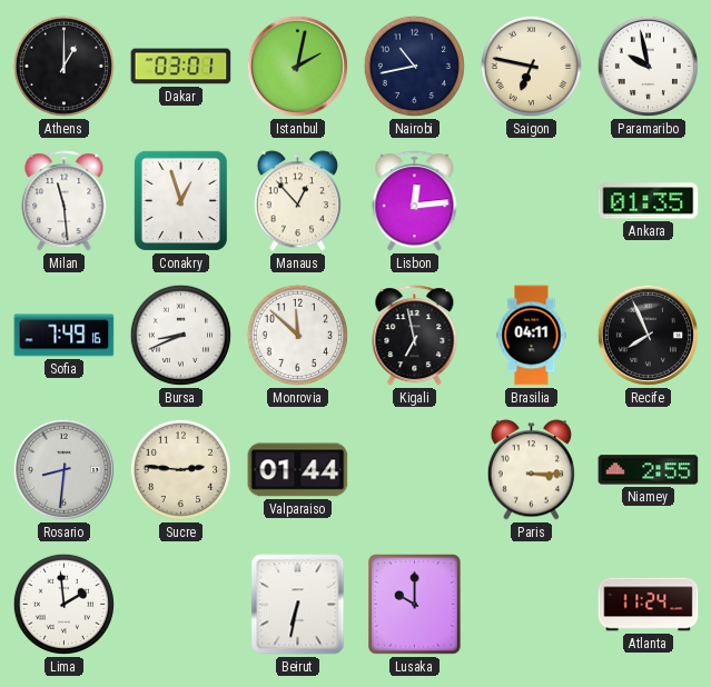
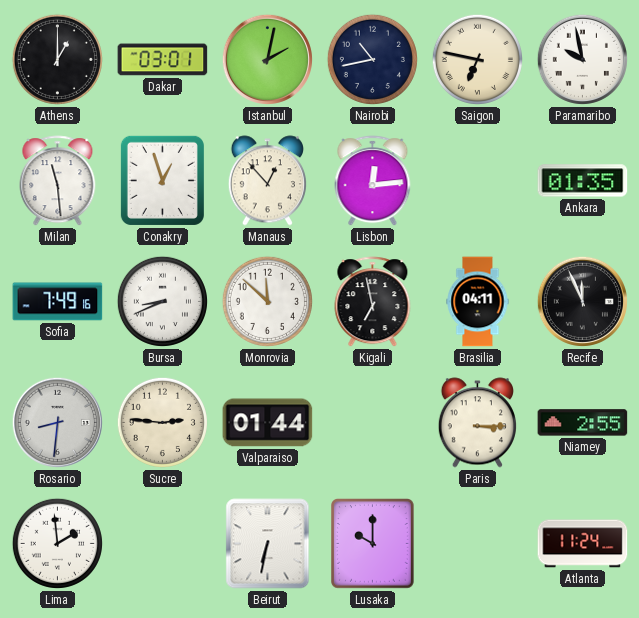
Recife: 7:56 -> 11:56 (582, 301)
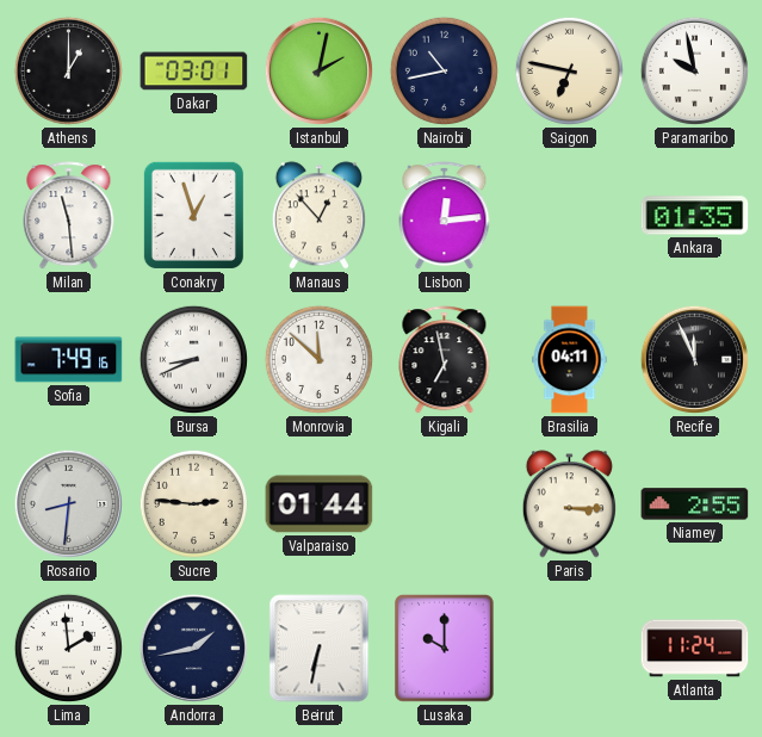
Andorra: none -> 1:43 (193, 648)
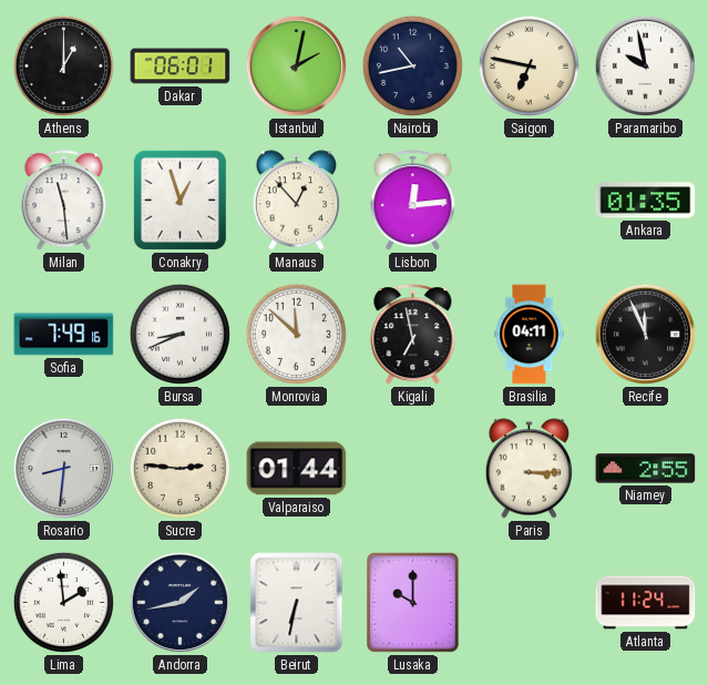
Dakar: 03:01 -> 06:01 (181, 67)
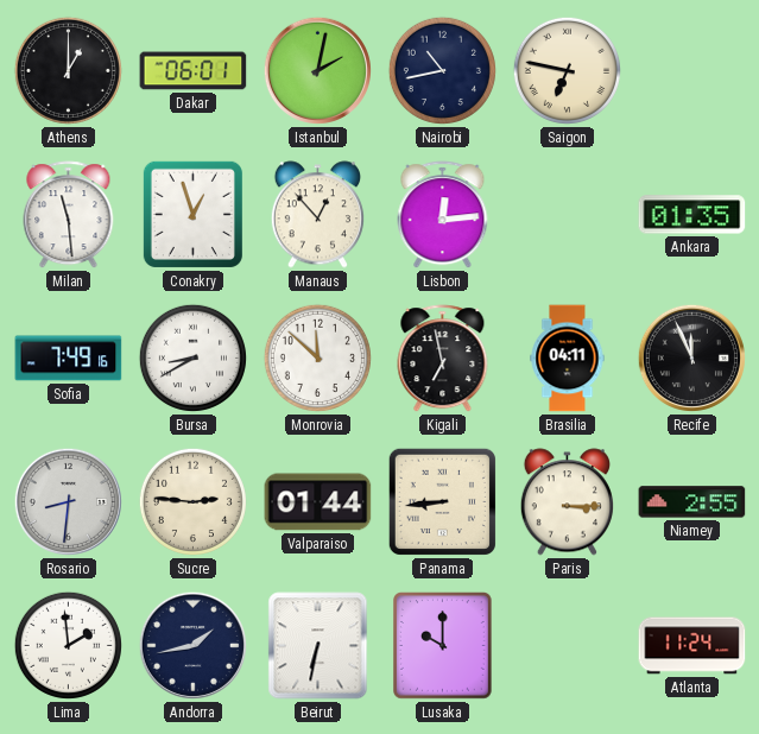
Paramaribo: 9:58 -> none (645, 65)
Bursa: 8:41 -> 8:40 (192, 357)
Panama: none -> 8:44 (442, 501)
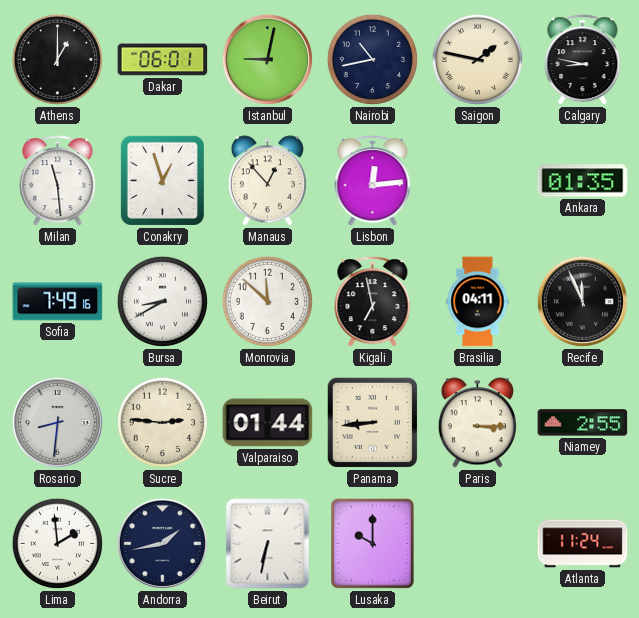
Istanbul: 2:02 -> 9:02 (267, 59)
Saigon: 6:47 -> 1:47 (477, 59)
Calgary: none -> 8:47 (583, 60)
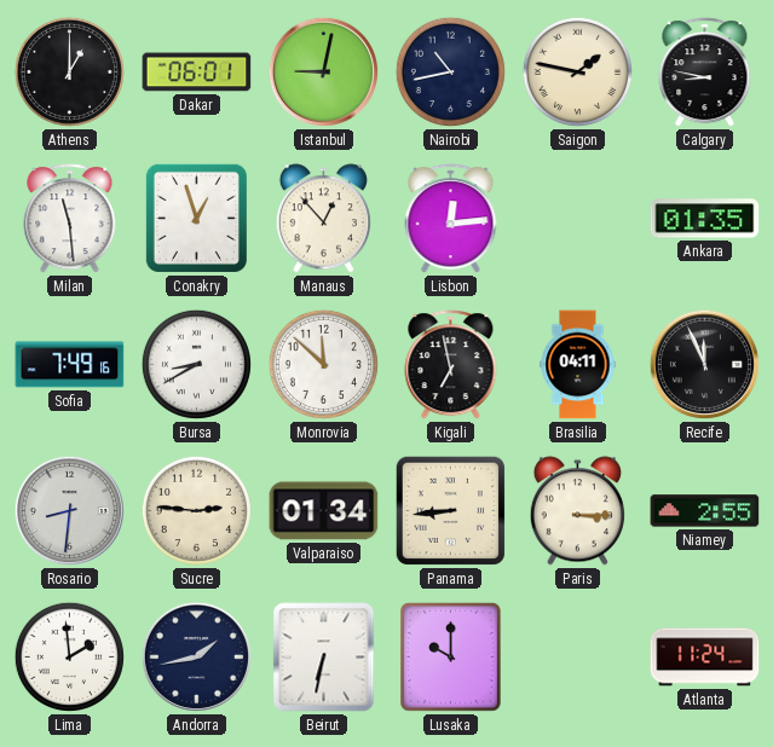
Valparaiso: 01:44 -> 01:34 (324, 511)
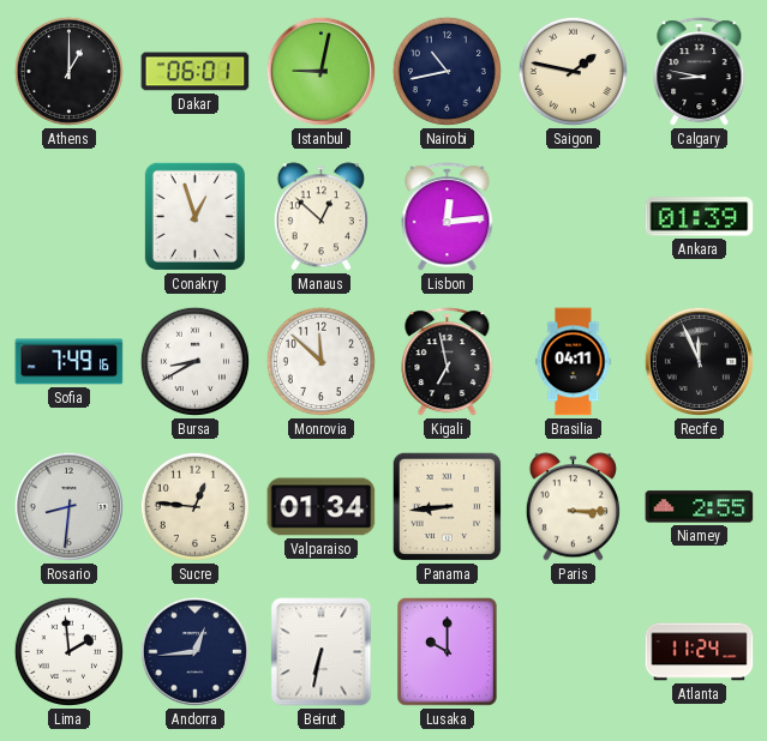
Milan: 11:29 -> none (70, 219)
Manaus: 12:53 -> 12:52 (320, 217)
Ankara: 01:35 -> 01:39 (700, 217)
Sucre: 2:46 -> 12:46 (194, 506)
Andorra: 1:43 -> 12:44 (194, 651)
